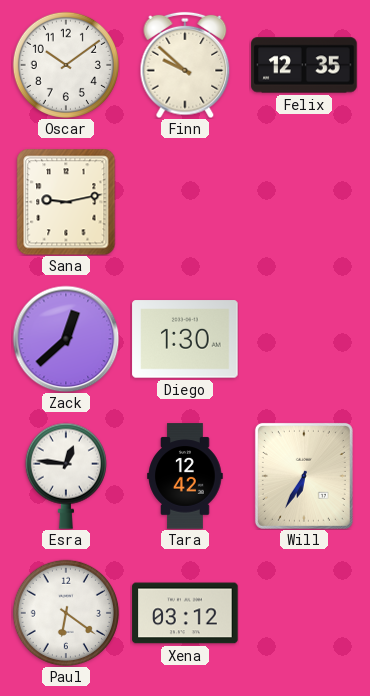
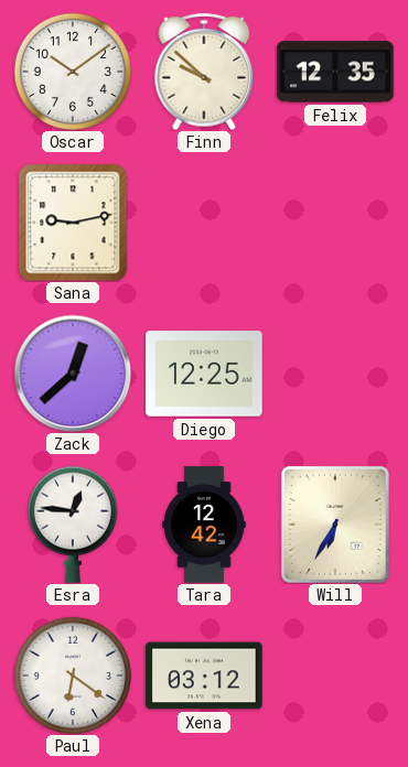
Diego: 1:30 -> 12:25 (204, 374)
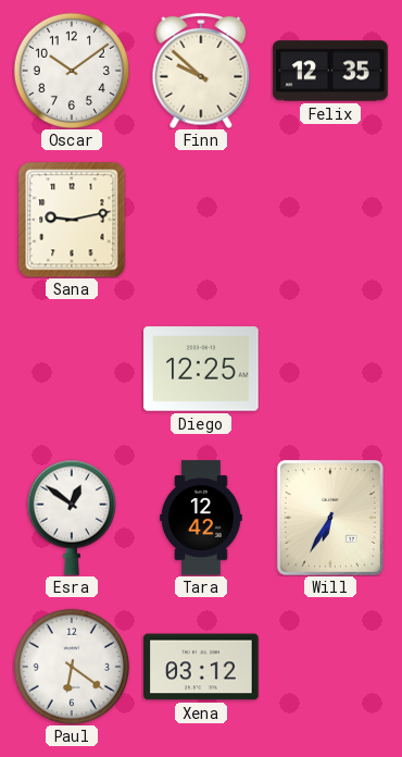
Zack: 12:38 -> none (73, 374)
Esra: 12:46 -> 12:51 (72, 518)
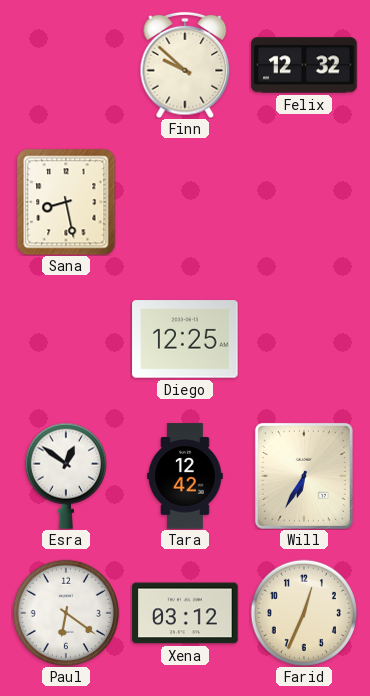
Oscar: 10:09 -> none (71, 71)
Felix: 12:35 -> 12:32 (304, 65)
Sana: 9:13 -> 8:28 (66, 202)
Farid: none -> 12:34 (303, 613)
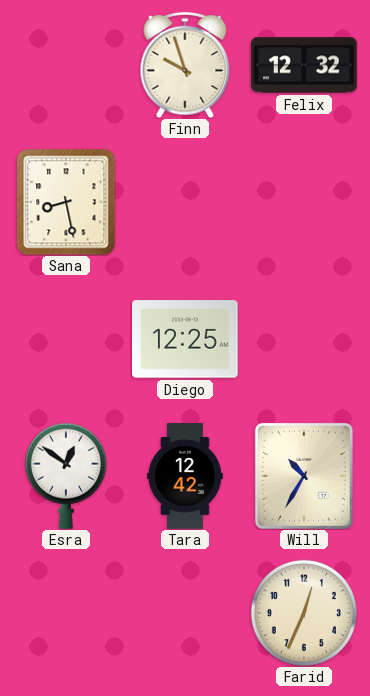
Finn: 9:52 -> 9:57 (185, 65)
Will: 6:35 -> 10:35 (304, 476)
Paul: 6:21 -> none (65, 613)
Xena: 03:12 -> none (185, 613)
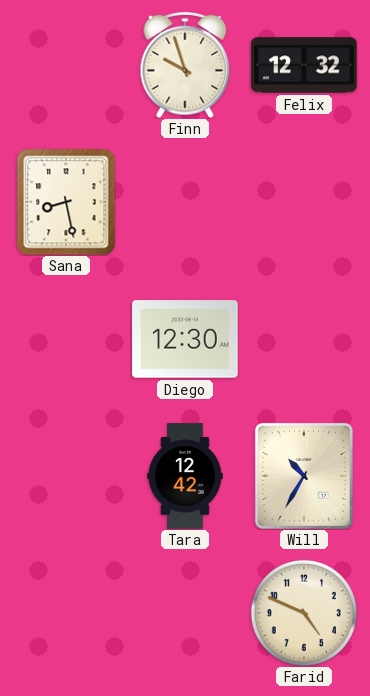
Diego: 12:25 -> 12:30 (185, 339)
Esra: 12:51 -> none (66, 476)
Farid: 12:34 -> 4:49 (303, 613)
